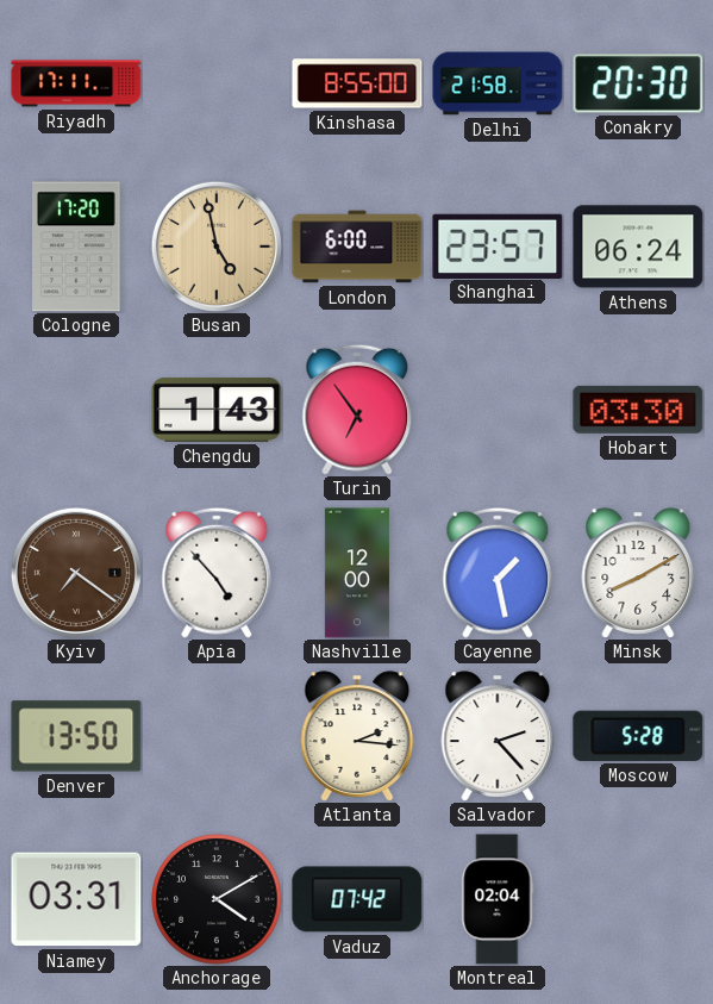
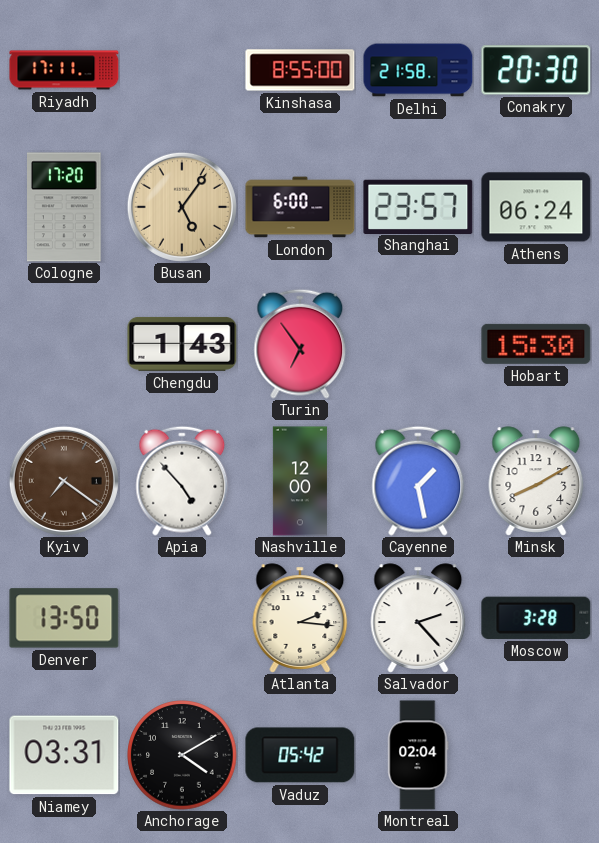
Busan: 4:58 -> 5:06 (182, 207)
Hobart: 03:30 -> 15:30 (536, 344)
Moscow: 5:28 -> 3:28 (536, 618)
Vaduz: 07:42 -> 05:42 (300, 755)
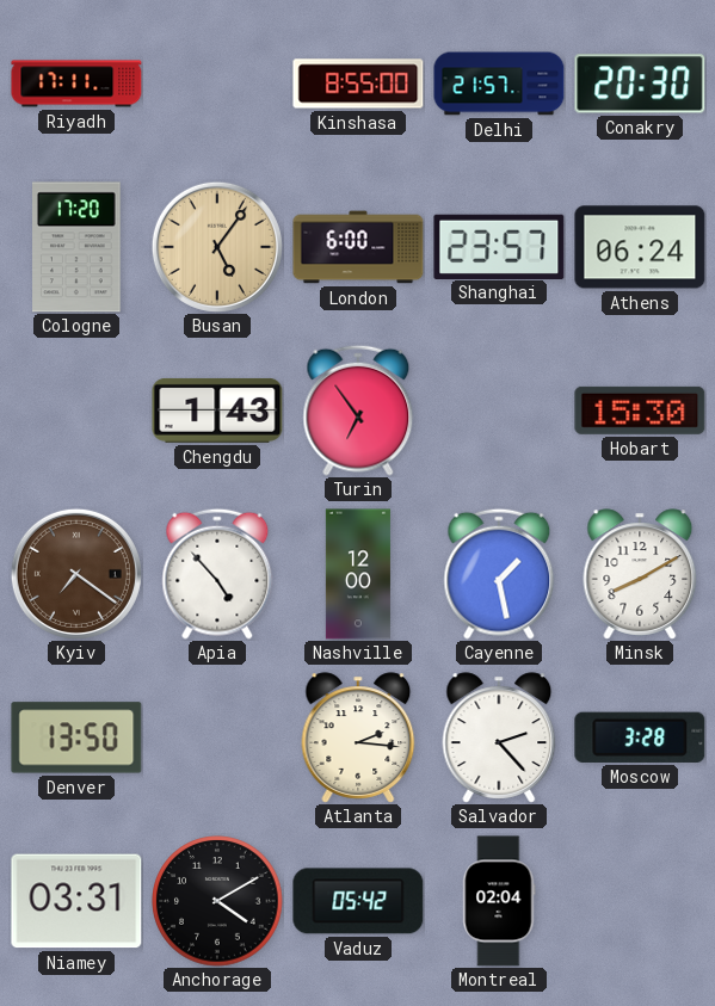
Delhi: 21:58 -> 21:57 (499, 84)
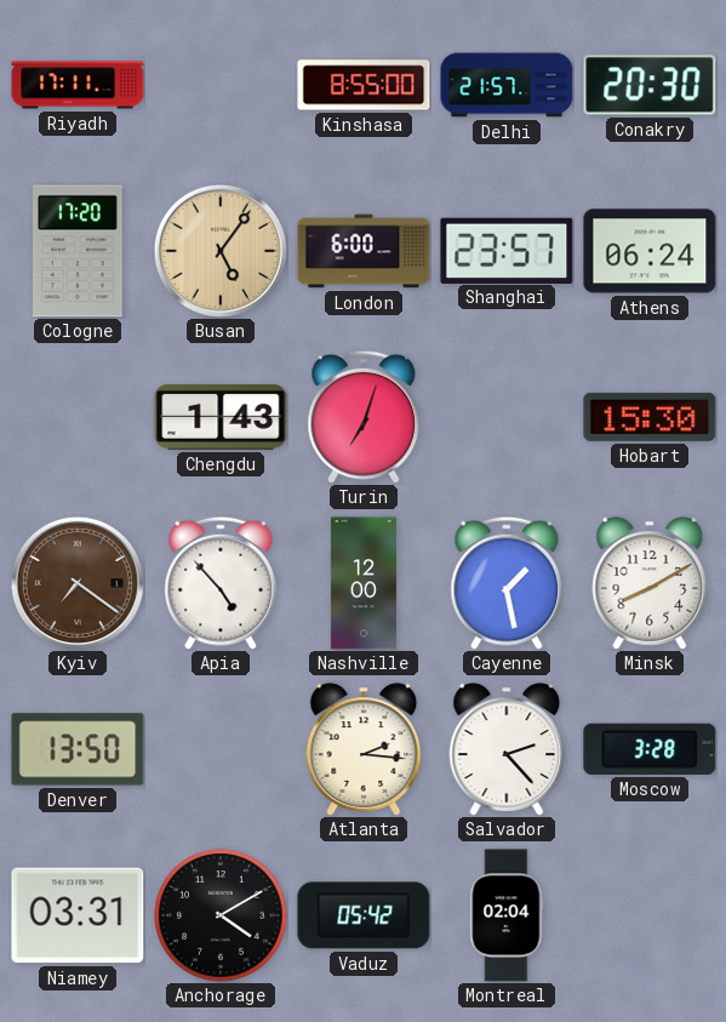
Turin: 6:54 -> 7:03 (364, 417)
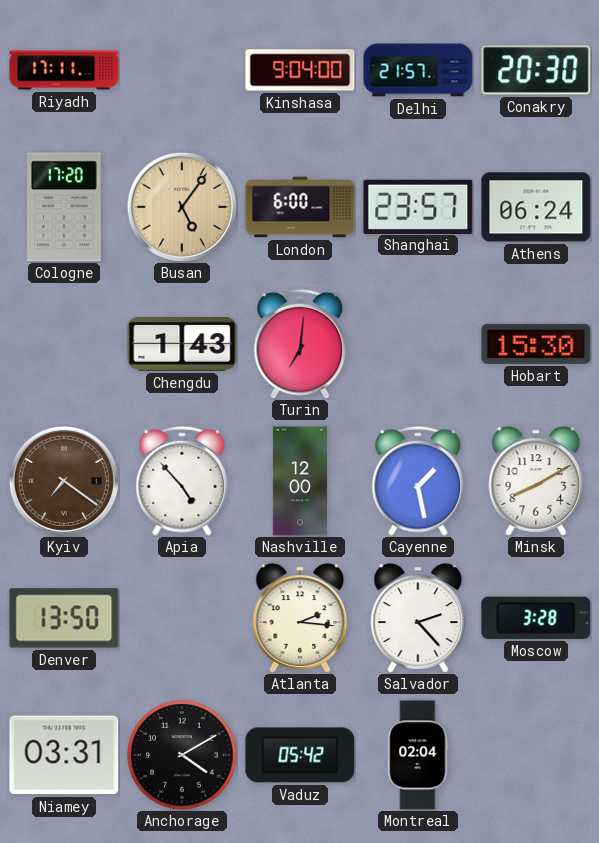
Kinshasa: 8:55 -> 9:04 (300, 70)
Turin: 7:03 -> 7:01 (300, 344)
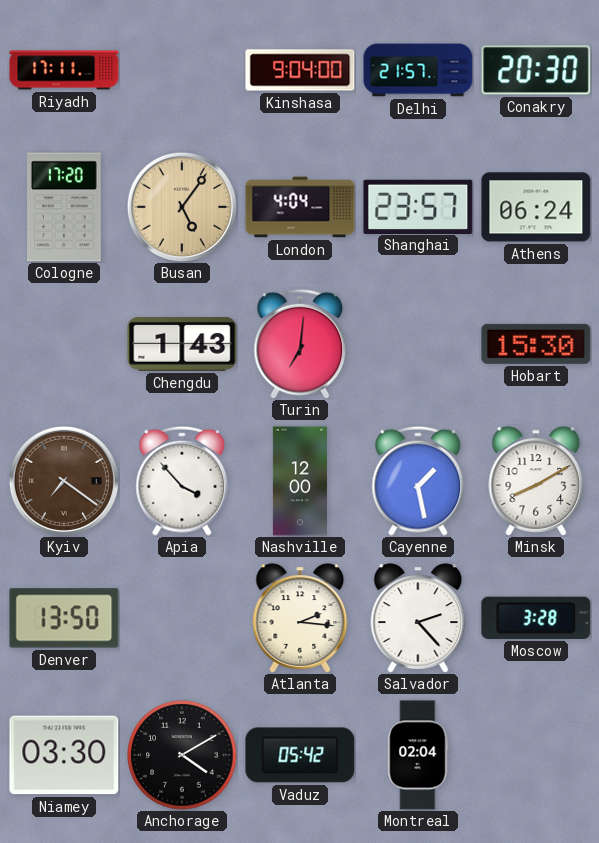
London: 6:00 -> 4:04 (300, 207)
Apia: 4:53 -> 3:53 (182, 481)
Niamey: 03:31 -> 03:30 (64, 755)
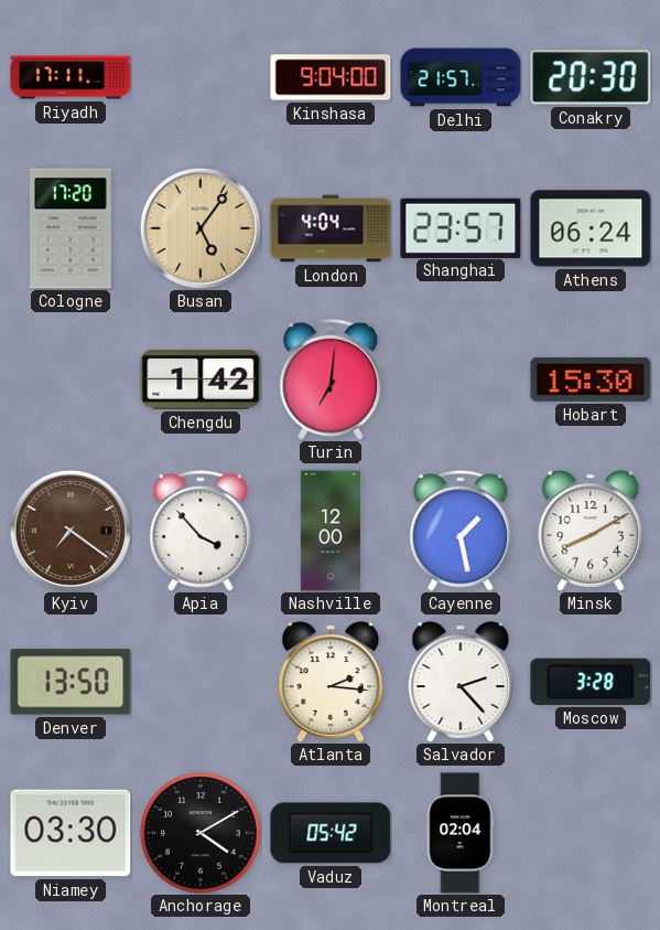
Chengdu: 1:43 -> 1:42 (201, 380)
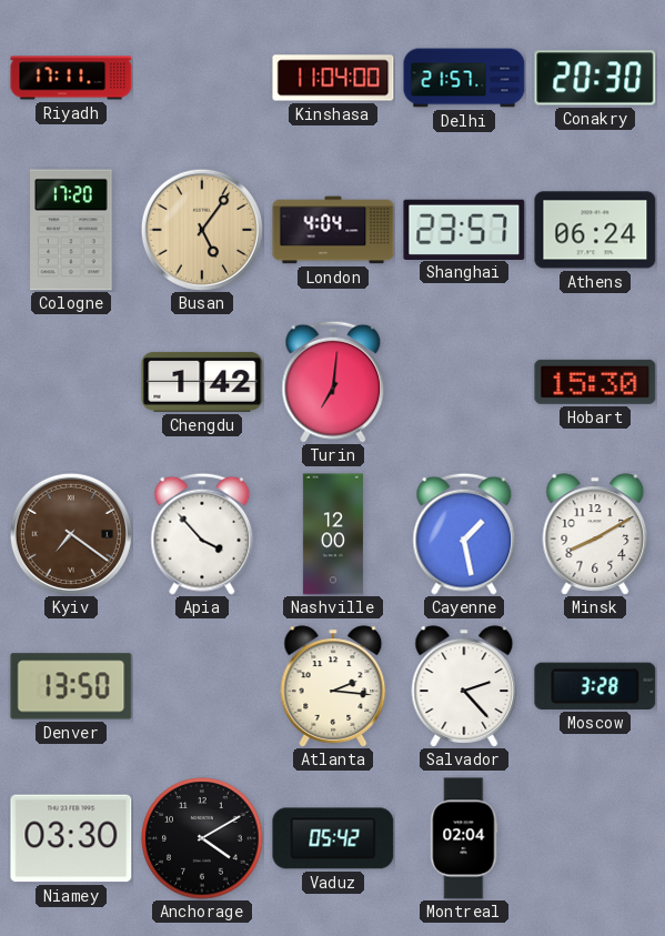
Kinshasa: 9:04 -> 11:04 (333, 78)
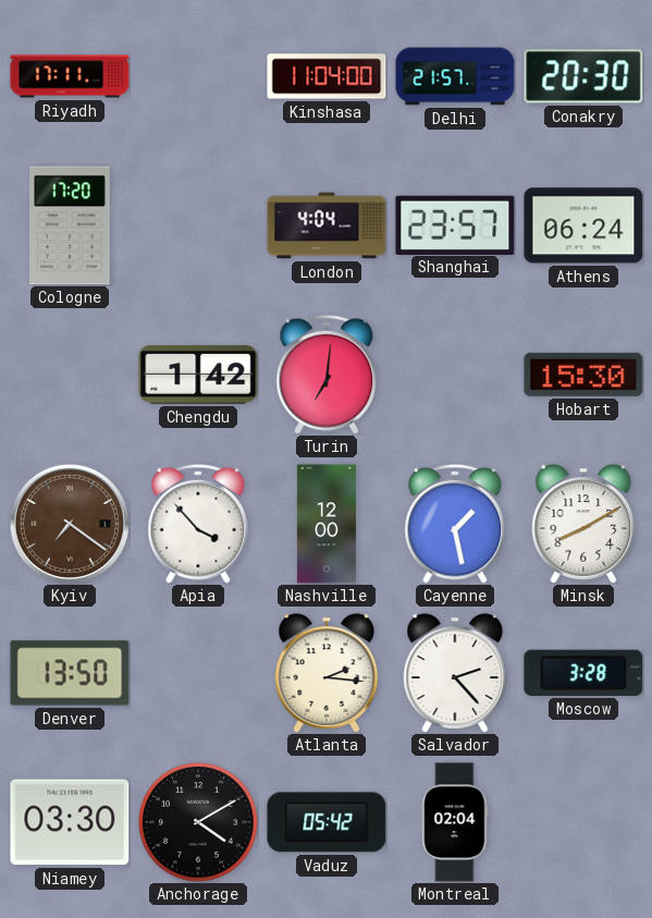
Busan: 5:06 -> none (202, 230)
